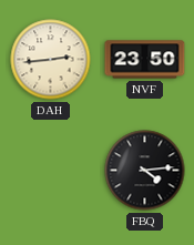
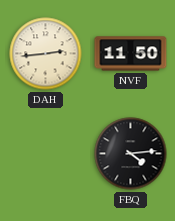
NVF: 23:50 -> 11:50 (131, 54)
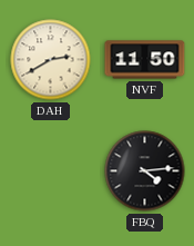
DAH: 2:44 -> 2:40 (51, 60)
